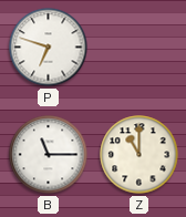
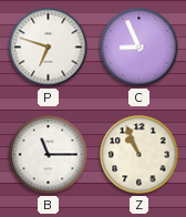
C: none -> 8:56 (139, 48)
Z: 11:00 -> 10:56 (139, 155)
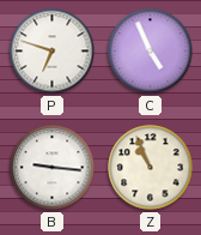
C: 8:56 -> 4:56 (151, 52)
B: 11:15 -> 9:16 (53, 168)
